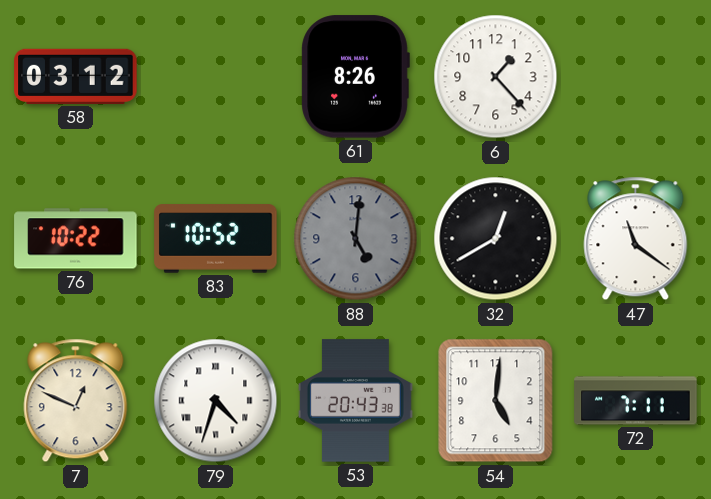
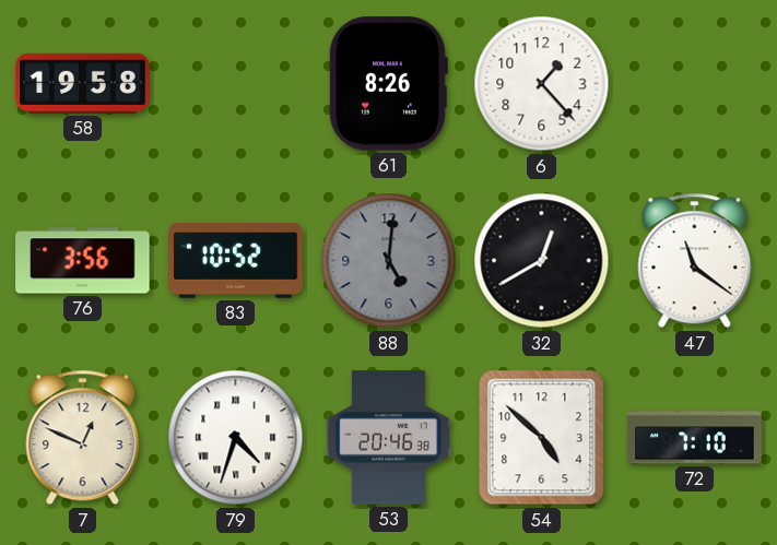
58: 03:12 -> 19:58 (83, 83)
76: 10:22 -> 3:56 (83, 261)
53: 20:43 -> 20:46 (388, 438)
54: 5:01 -> 4:52 (542, 438)
72: 7:11 -> 7:10 (695, 438)
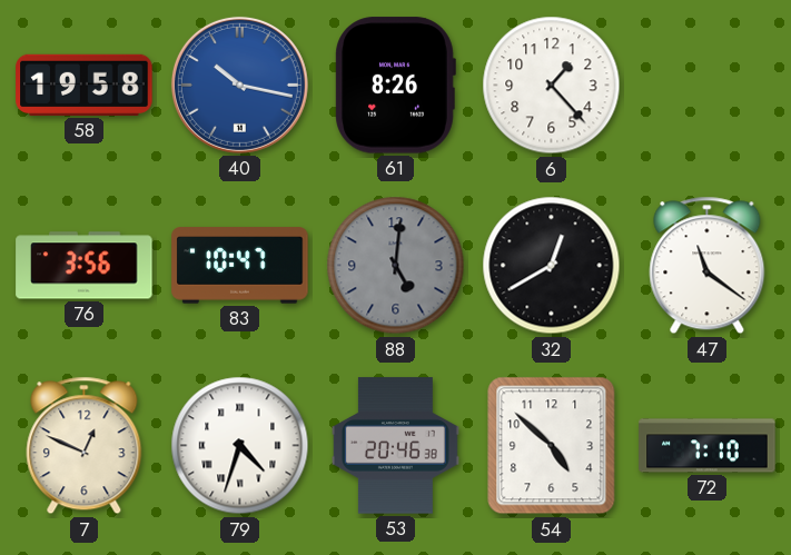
40: none -> 10:17 (239, 85)
83: 10:52 -> 10:47 (240, 266)
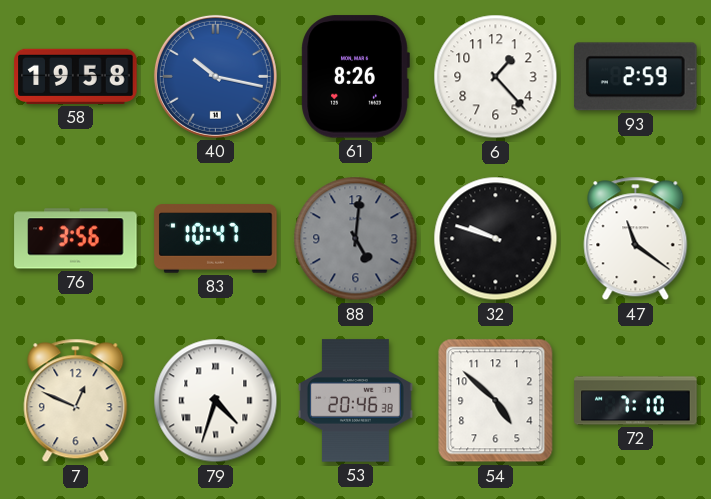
93: none -> 2:59 (636, 77)
32: 12:40 -> 9:48 (496, 239)
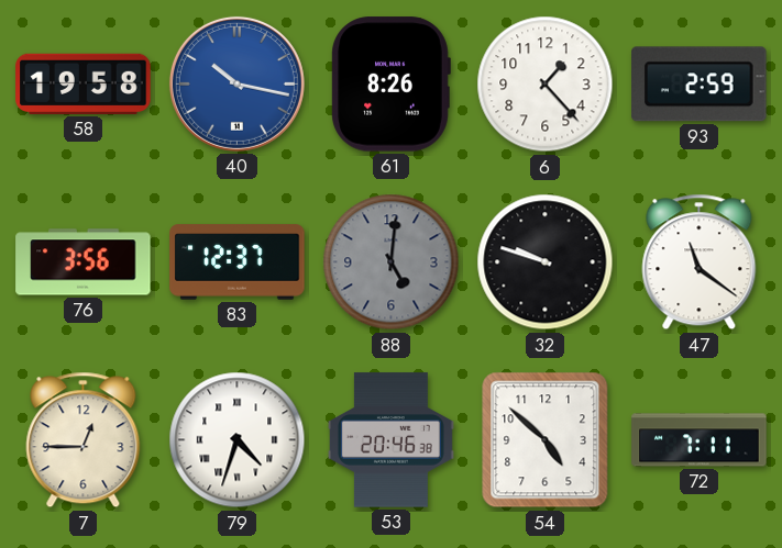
83: 10:47 -> 12:37 (238, 262)
7: 12:49 -> 12:45 (84, 440)
72: 7:10 -> 7:11 (700, 440)
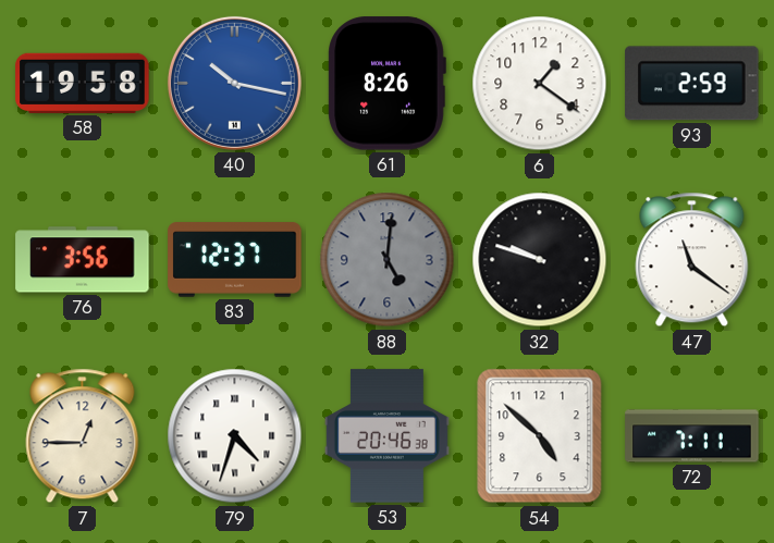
6: 1:23 -> 1:21 (540, 84)
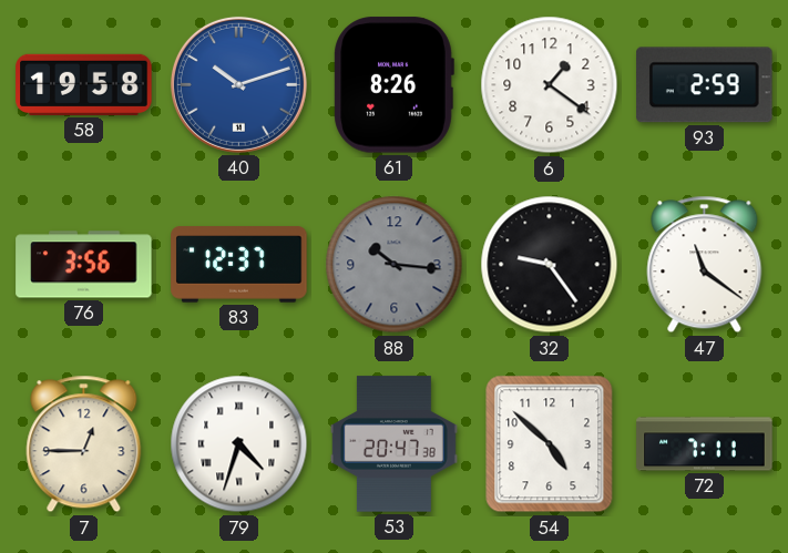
40: 10:17 -> 10:12 (238, 84)
88: 5:01 -> 10:16 (395, 265)
32: 9:48 -> 9:24 (550, 265)
53: 20:46 -> 20:47 (393, 444)
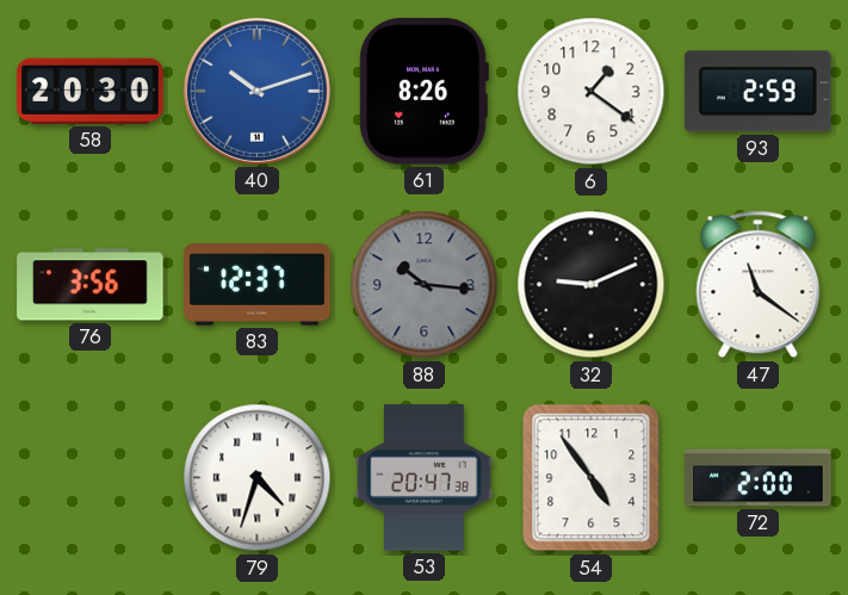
58: 19:58 -> 20:30 (91, 91)
32: 9:24 -> 9:11 (592, 285)
7: 12:45 -> none (84, 444)
54: 4:52 -> 4:54 (592, 478)
72: 7:11 -> 2:00 (759, 478)
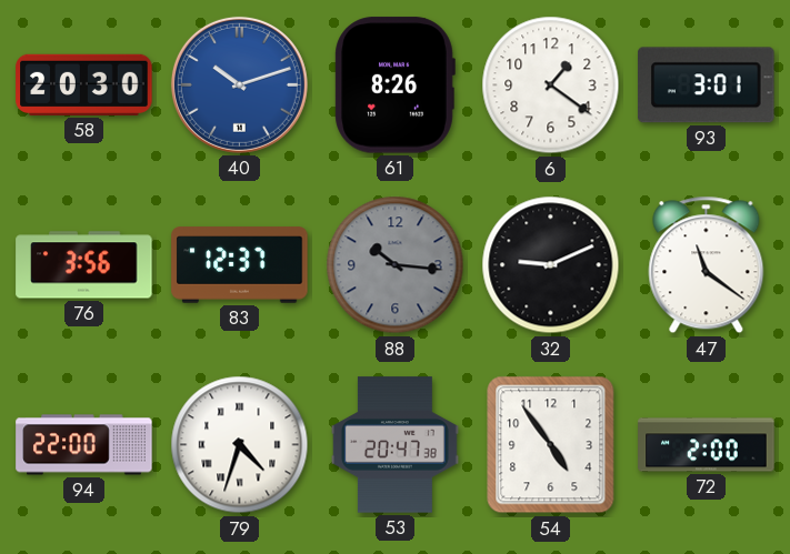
93: 2:59 -> 3:01 (707, 85)
94: none -> 22:00 (84, 445)
